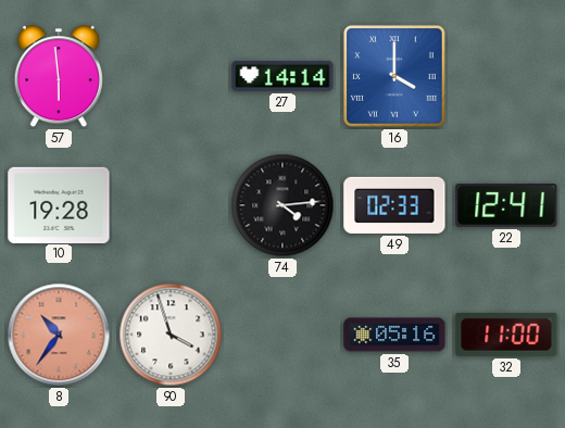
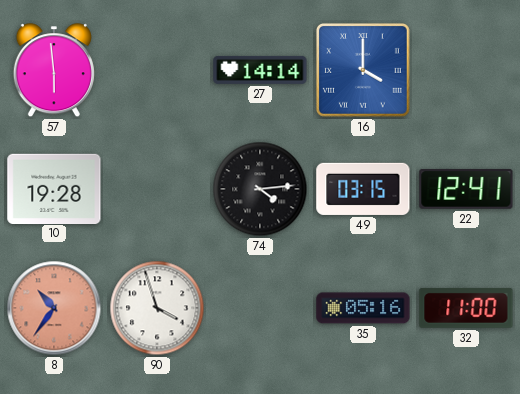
49: 02:33 -> 03:15 (363, 189)
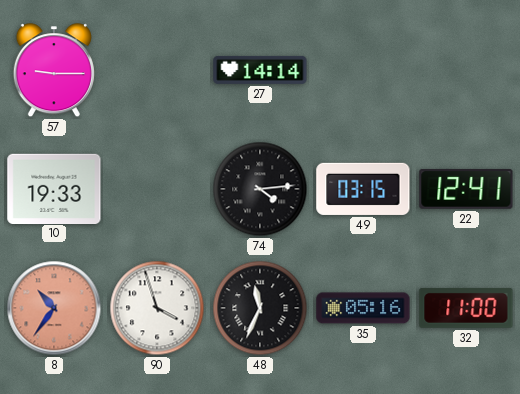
57: 5:59 -> 9:15 (54, 71)
16: 4:00 -> none (363, 70)
10: 19:28 -> 19:33 (54, 188)
48: none -> 11:34 (260, 308)
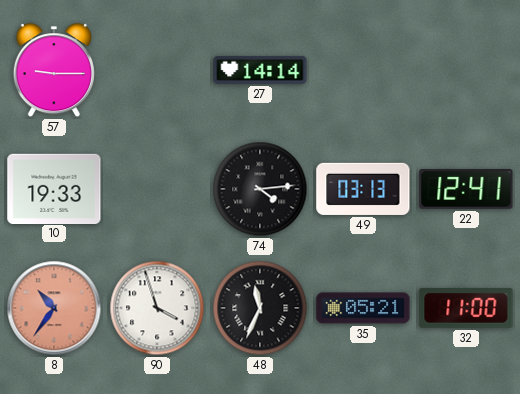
49: 03:15 -> 03:13 (363, 189)
35: 05:16 -> 05:21 (363, 308)
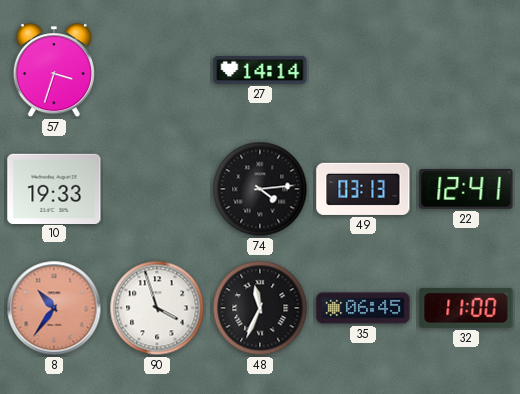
57: 9:15 -> 3:33 (54, 71)
35: 05:21 -> 06:45 (363, 308)
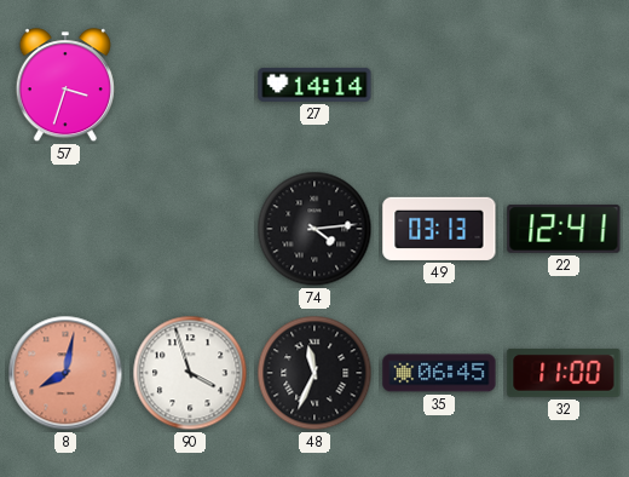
10: 19:33 -> none (54, 188)
8: 10:36 -> 8:02 (65, 373)
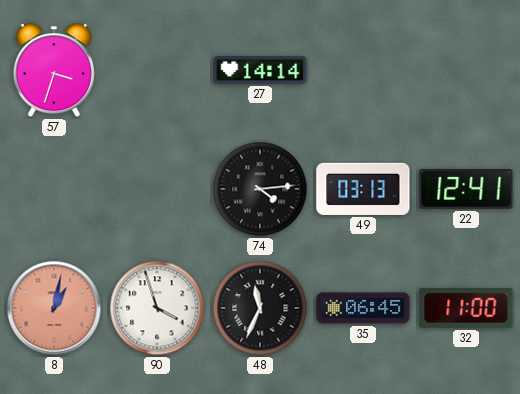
8: 8:02 -> 1:02 (54, 308)
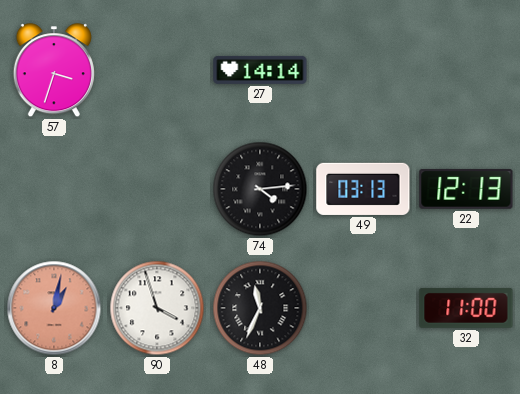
22: 12:41 -> 12:13 (466, 189)
35: 06:45 -> none (363, 308)
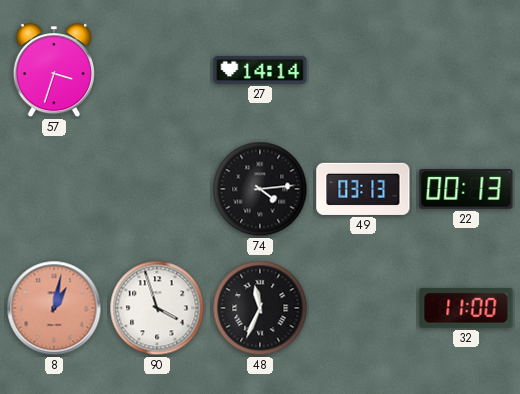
22: 12:13 -> 00:13 (466, 189)
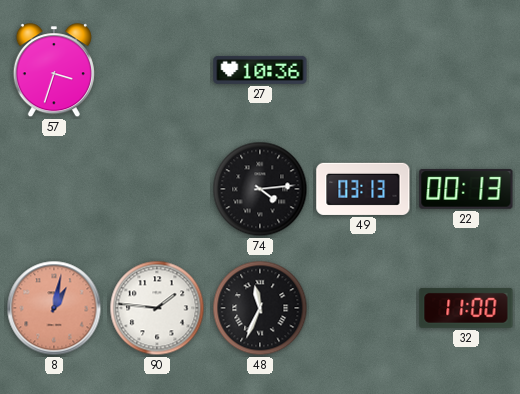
27: 14:14 -> 10:36 (260, 70)
90: 3:57 -> 1:46 (157, 308)
